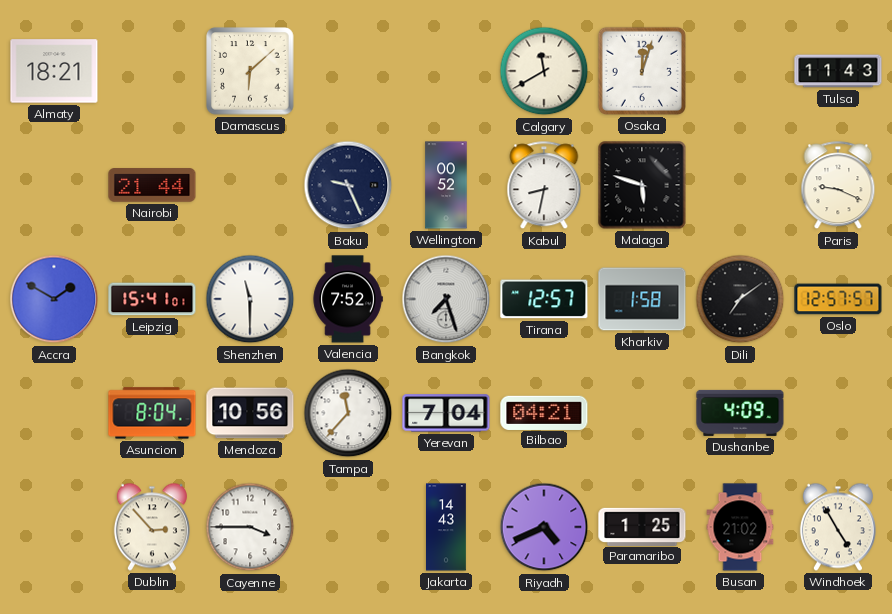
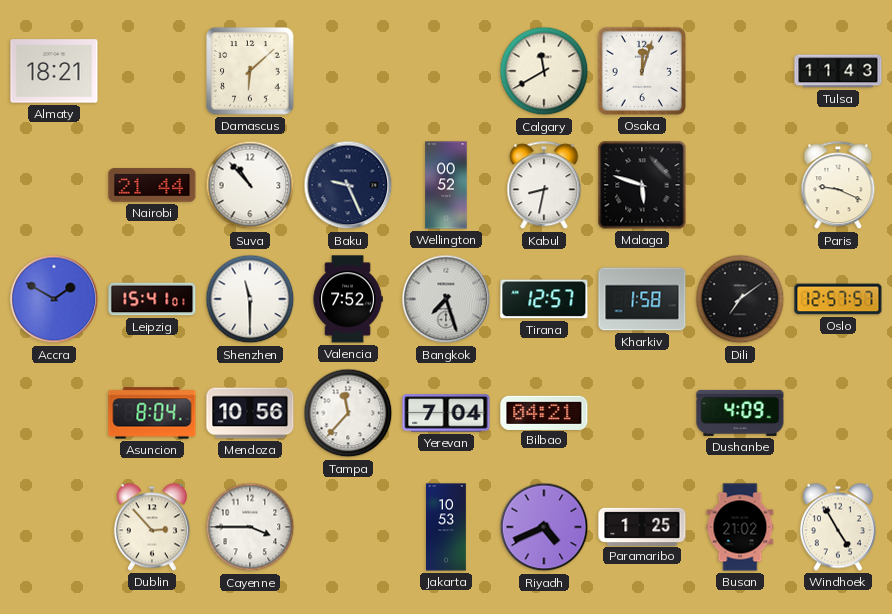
Suva: none -> 10:53 (250, 185)
Jakarta: 14:43 -> 10:53 (447, 527)
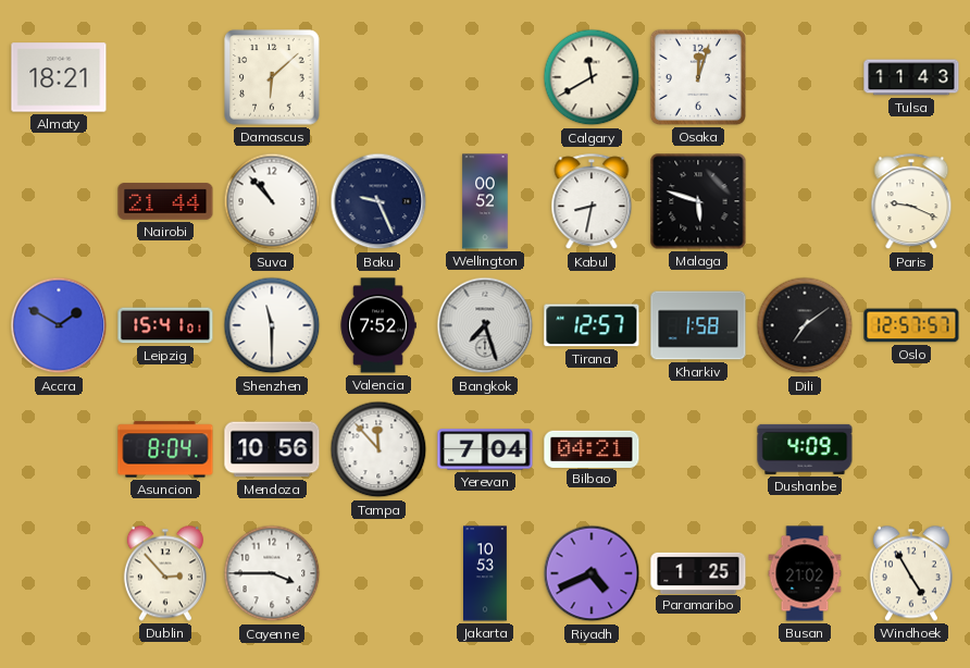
Tampa: 11:37 -> 11:53 (378, 449)
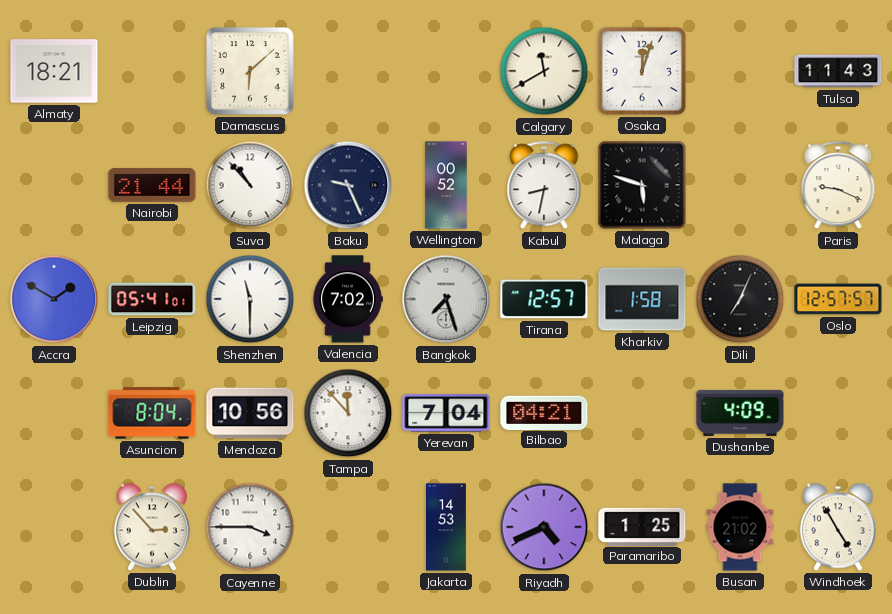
Leipzig: 15:41 -> 05:41 (152, 299)
Valencia: 7:52 -> 7:02 (348, 299)
Dili: 7:09 -> 7:04 (740, 299)
Jakarta: 10:53 -> 14:53 (447, 527)
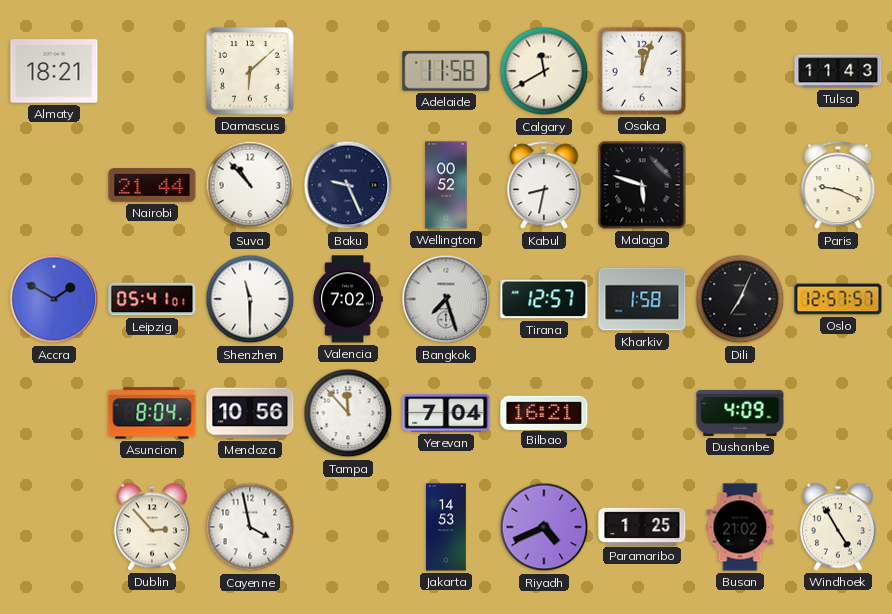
Adelaide: none -> 11:58 (446, 71)
Bilbao: 04:21 -> 16:21 (544, 412)
Cayenne: 3:45 -> 3:58 (250, 527)
